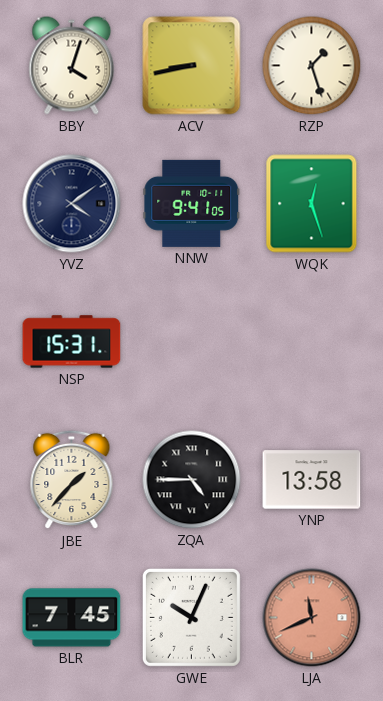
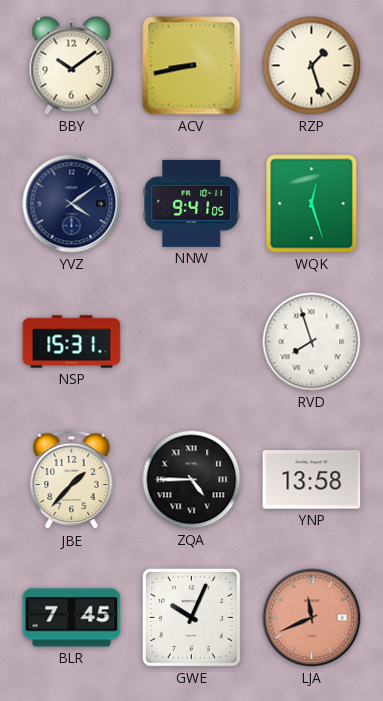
BBY: 4:03 -> 10:09 (72, 66)
RVD: none -> 7:57 (312, 342)
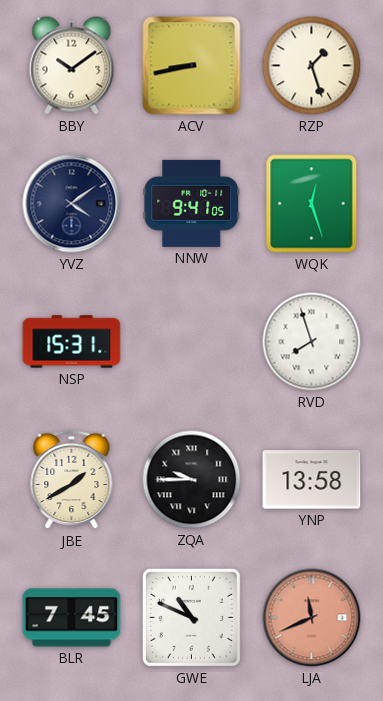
JBE: 1:37 -> 1:40 (72, 480)
ZQA: 4:45 -> 9:45 (192, 480)
GWE: 10:04 -> 10:49 (191, 617)
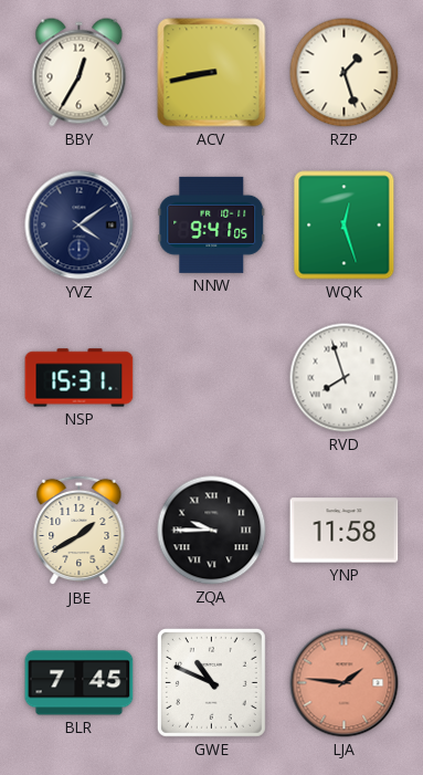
BBY: 10:09 -> 12:35 (80, 73)
YNP: 13:58 -> 11:58 (345, 531)
LJA: 11:41 -> 1:46 (345, 683)
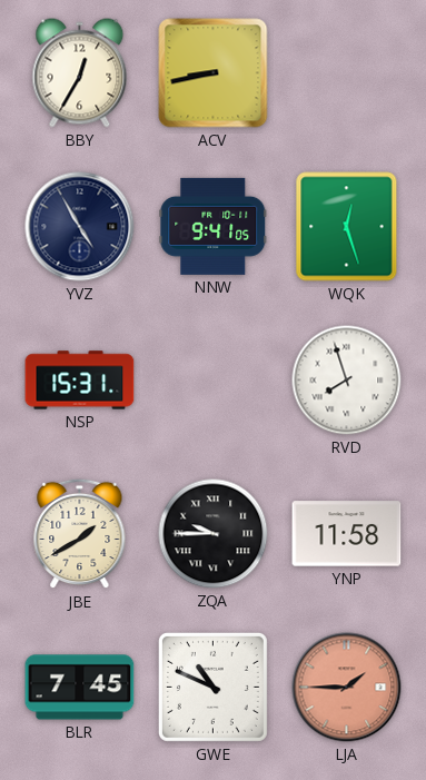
RZP: 1:27 -> none (345, 73)
YVZ: 4:09 -> 4:55 (80, 227)
LJA: 1:46 -> 1:45 (347, 688)
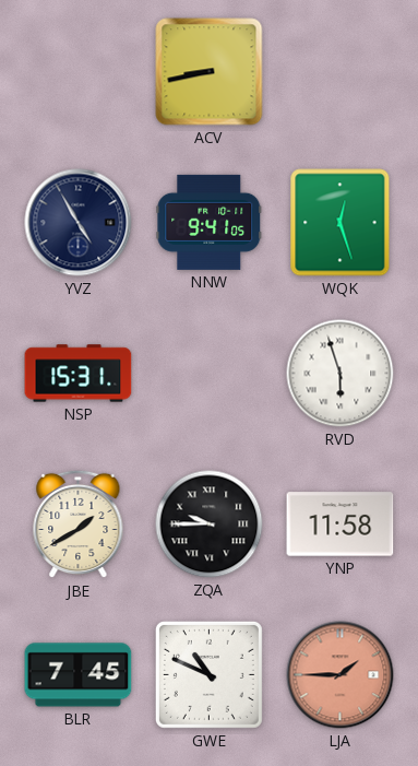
BBY: 12:35 -> none (80, 73)
RVD: 7:57 -> 5:57 (341, 374)
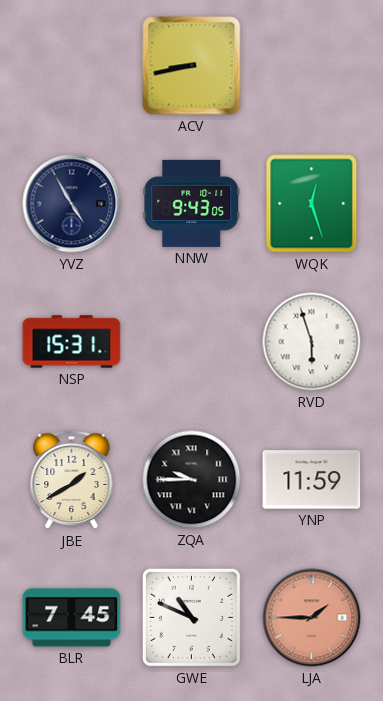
NNW: 9:41 -> 9:43 (192, 203)
YNP: 11:58 -> 11:59 (312, 480)
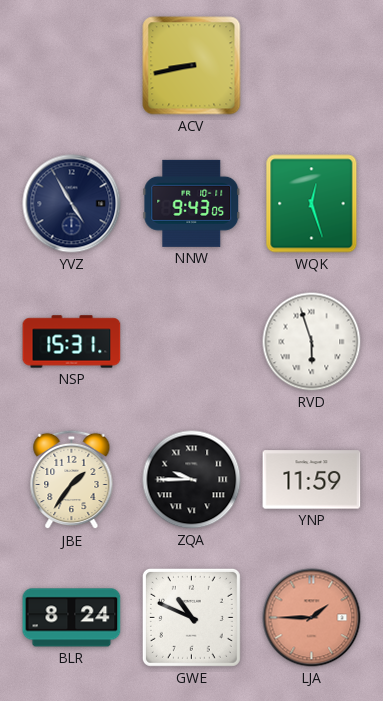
JBE: 1:40 -> 1:36 (72, 480)
BLR: 7:45 -> 8:24 (72, 618)
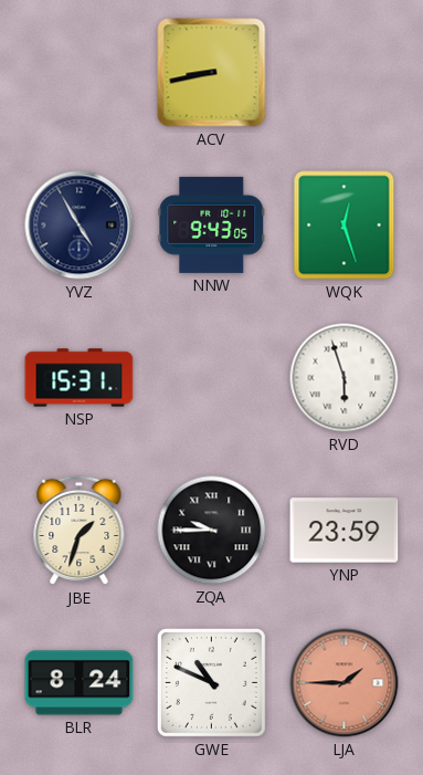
JBE: 1:36 -> 1:33 (80, 531)
YNP: 11:59 -> 23:59 (345, 531)
